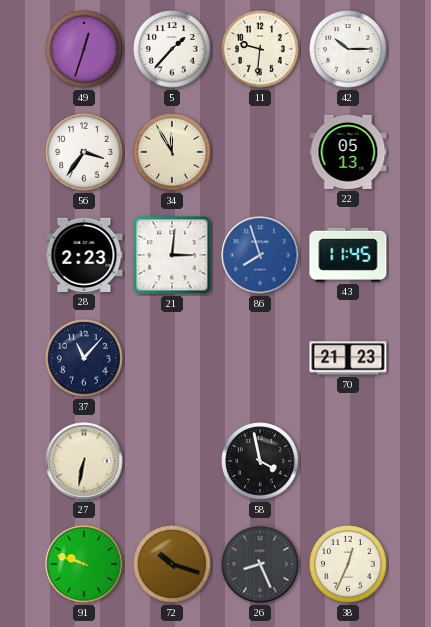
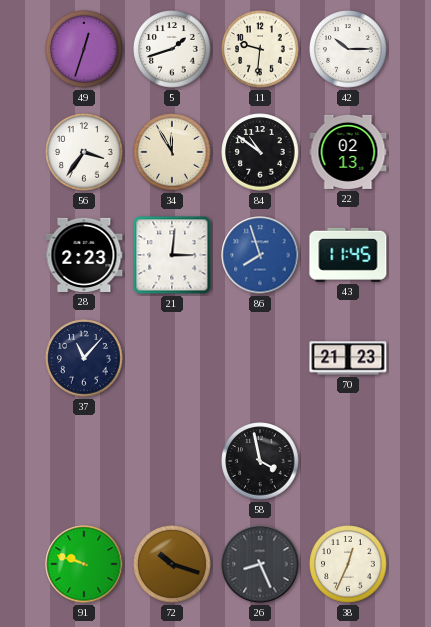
5: 1:37 -> 1:42 (172, 49)
84: none -> 10:51 (260, 152)
22: 05:13 -> 02:13 (348, 152)
27: 6:32 -> none (84, 461)
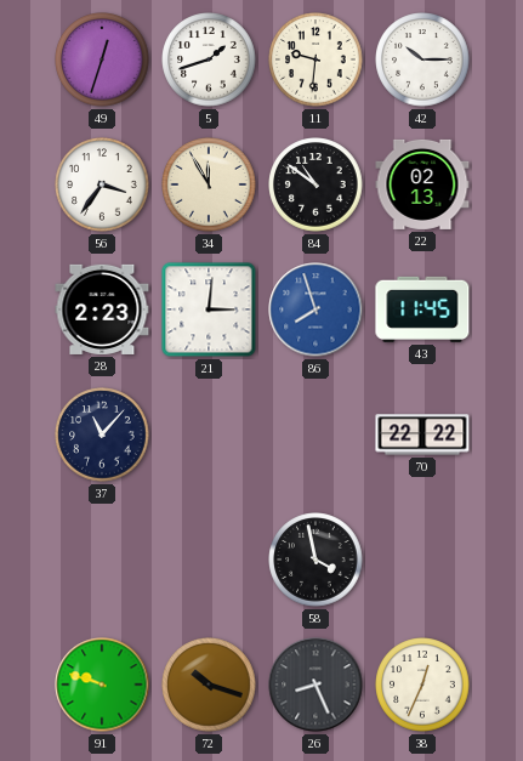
70: 21:23 -> 22:22 (422, 435)
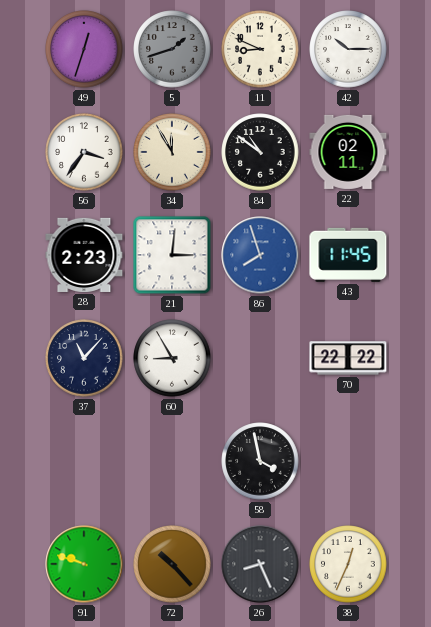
5 dial: white -> grey (172, 49)
11: 9:31 -> 8:49 (260, 49)
22: 02:13 -> 02:11 (348, 152)
60: none -> 8:55 (172, 358)
72: 10:18 -> 10:23 (172, 564)
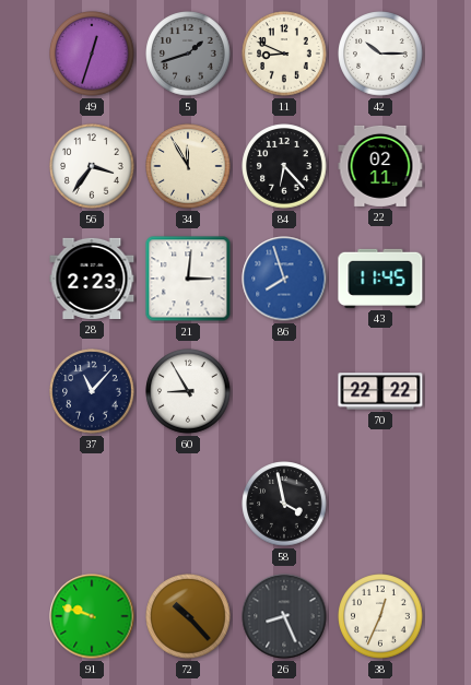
84: 10:51 -> 6:23 (284, 166)
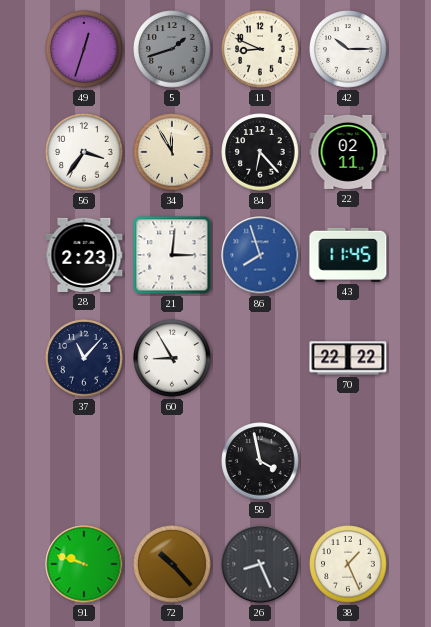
38: 12:34 -> 1:26 (348, 564)
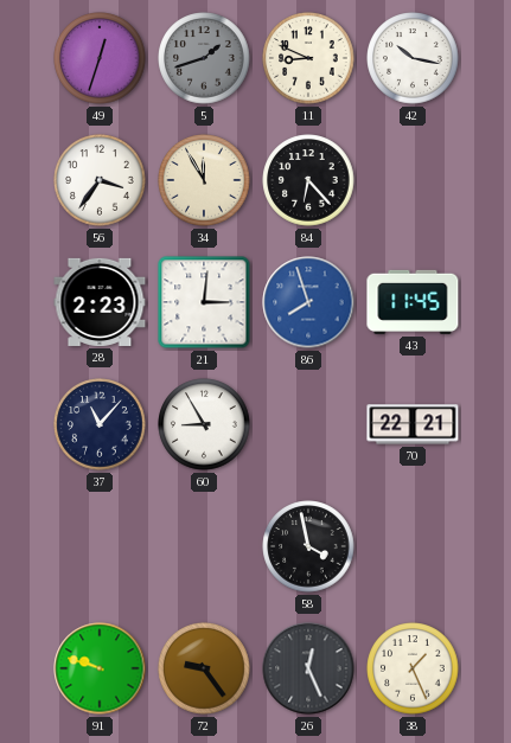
42: 10:15 -> 10:17 (413, 58)
22: 02:11 -> none (348, 152)
70: 22:22 -> 22:21 (413, 424)
72: 10:23 -> 9:24 (204, 668)
26: 8:26 -> 12:26 (308, 668)
